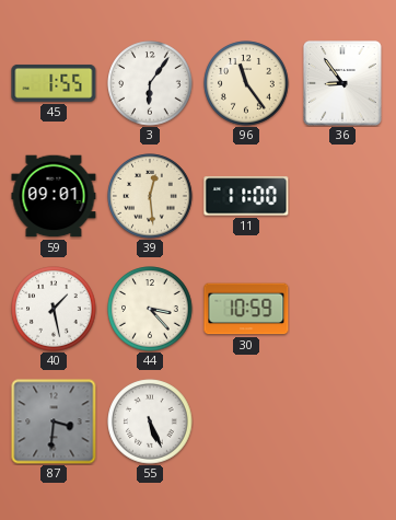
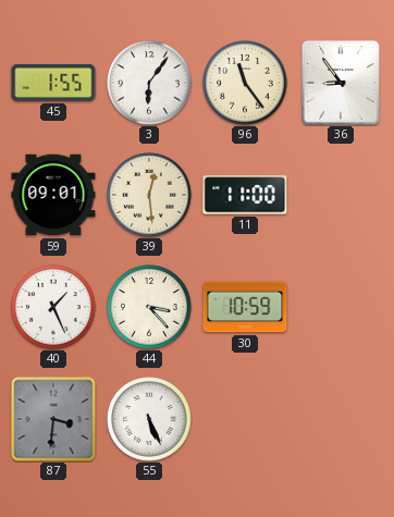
40: 1:28 -> 1:26 (53, 307)
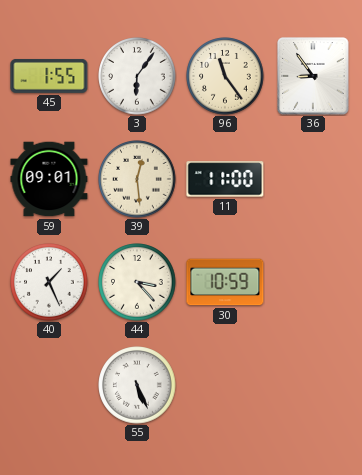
87: 3:31 -> none (53, 419)
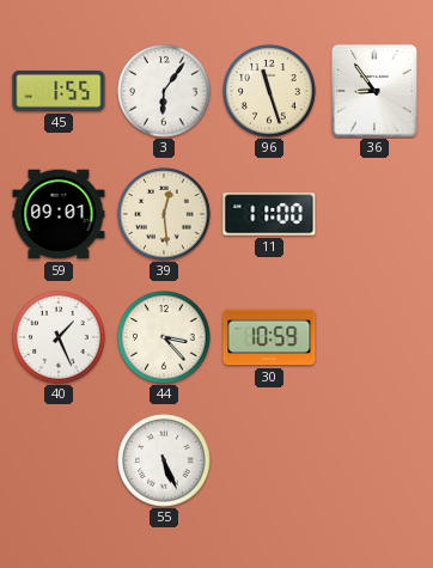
96: 11:24 -> 11:27 (269, 91)
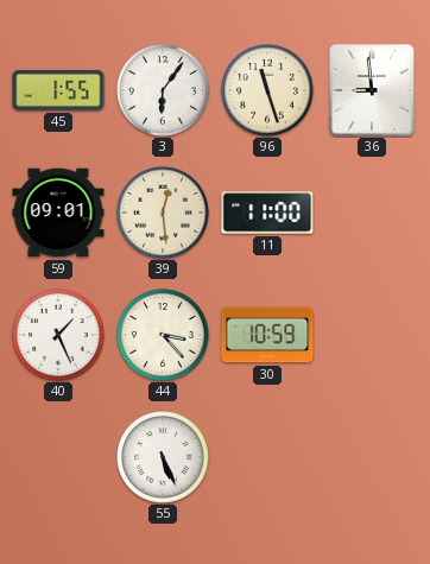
36: 8:54 -> 8:59 (372, 90)
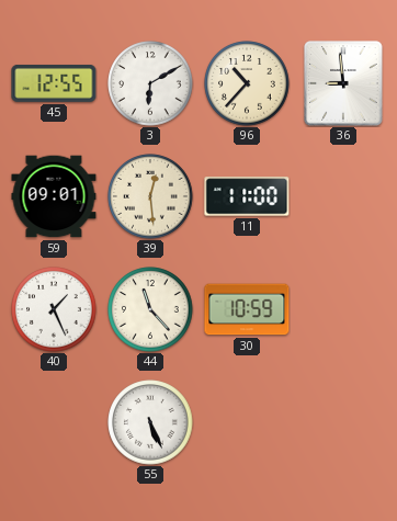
45: 1:55 -> 12:55 (54, 83)
3: 6:06 -> 6:10 (150, 83)
96: 11:27 -> 10:37 (247, 83)
44: 3:23 -> 11:23 (150, 309)
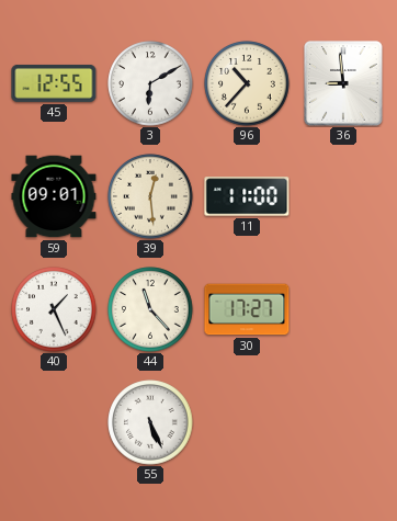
30: 10:59 -> 17:27 (247, 309)
